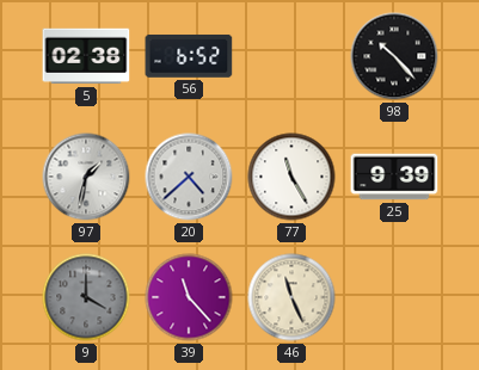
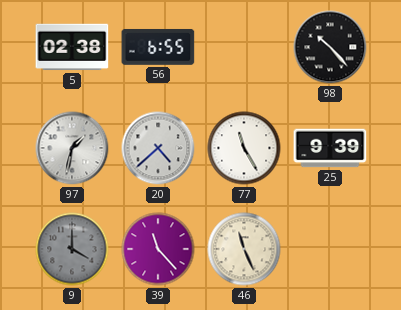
56: 6:52 -> 6:55 (158, 47)
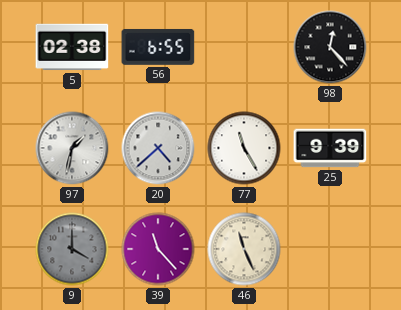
98: 10:23 -> 12:23 (330, 47)
